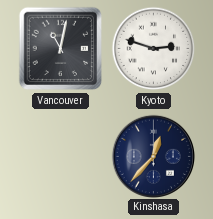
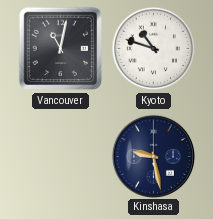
Kyoto: 2:48 -> 10:48 (154, 49)
Kinshasa: 12:37 -> 9:28 (153, 156)
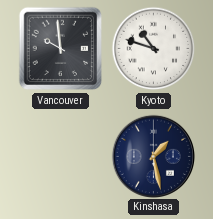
Vancouver: 11:02 -> 9:59 (61, 49)
Kinshasa: 9:28 -> 1:28 (153, 156)
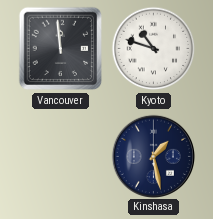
Vancouver: 9:59 -> 11:59 (61, 49)
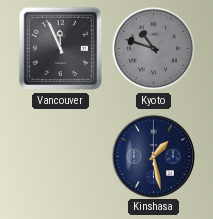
Vancouver: 11:59 -> 11:56 (61, 49)
Kyoto dial: white -> grey (154, 49)
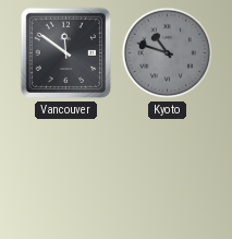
Vancouver: 11:56 -> 11:51 (66, 53)
Kinshasa: 1:28 -> none (153, 156)
